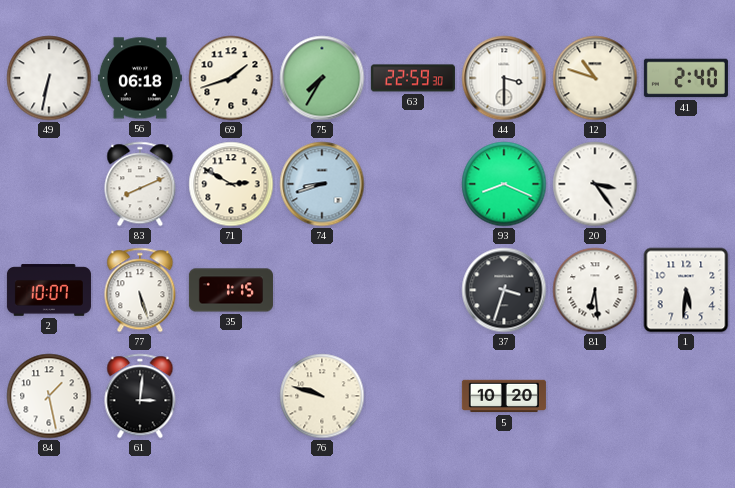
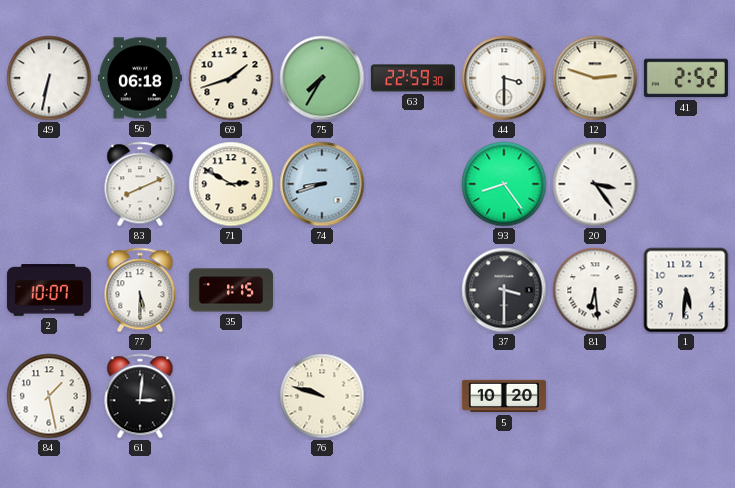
12: 10:48 -> 2:48 (595, 78)
41: 2:40 -> 2:52 (686, 78)
93: 8:19 -> 8:24 (504, 184)
77: 5:27 -> 5:30 (140, 290)
37: 3:33 -> 3:30 (504, 290)
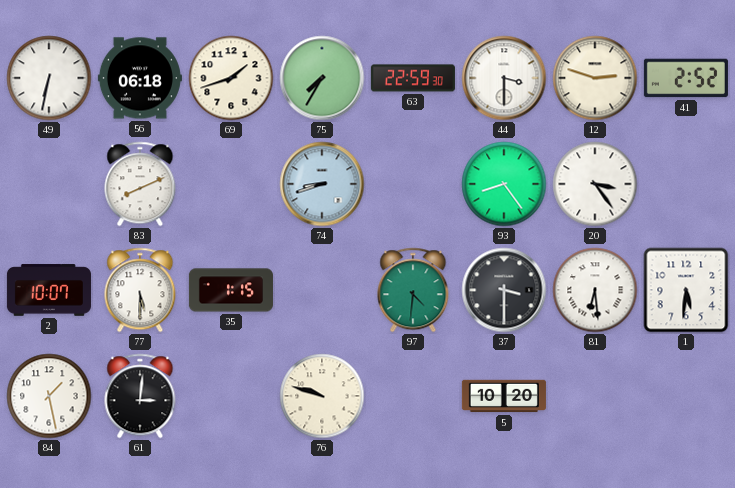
71: 2:50 -> none (231, 184)
97: none -> 4:31 (413, 290)
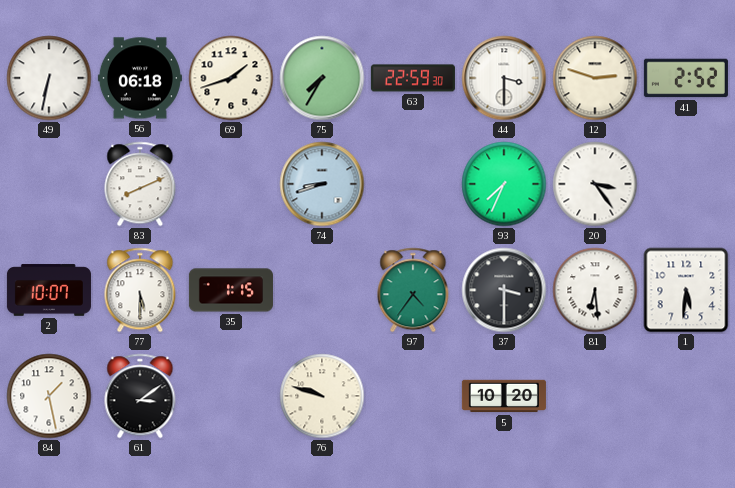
93: 8:24 -> 7:34 (504, 184)
97: 4:31 -> 4:36 (413, 290)
61: 3:01 -> 3:09 (140, 396)
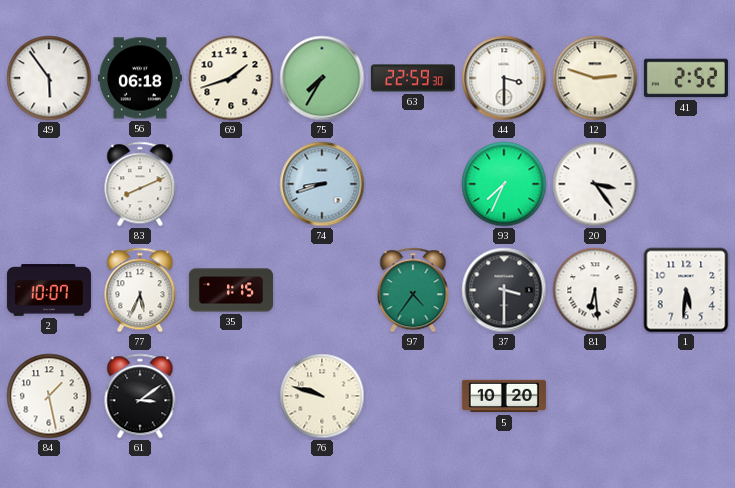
49: 6:32 -> 5:54 (49, 78)
77: 5:30 -> 5:34 (140, 290)
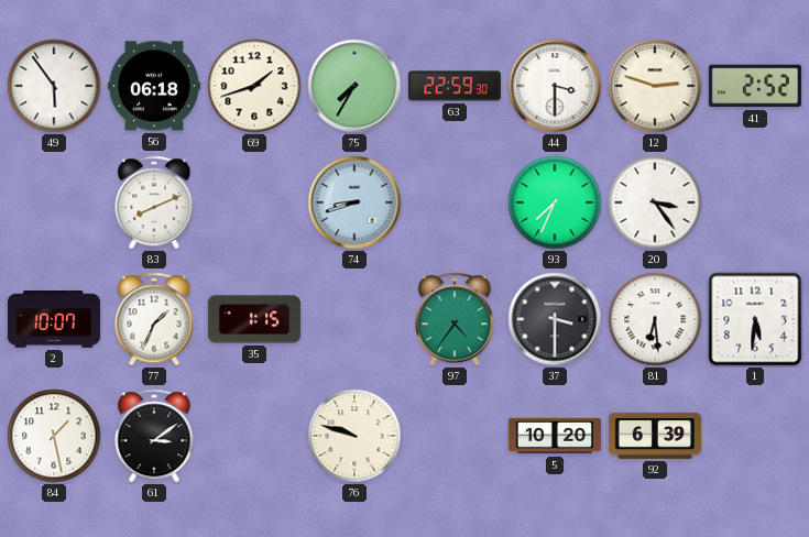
77: 5:34 -> 1:34 (154, 319)
92: none -> 6:39 (655, 436)
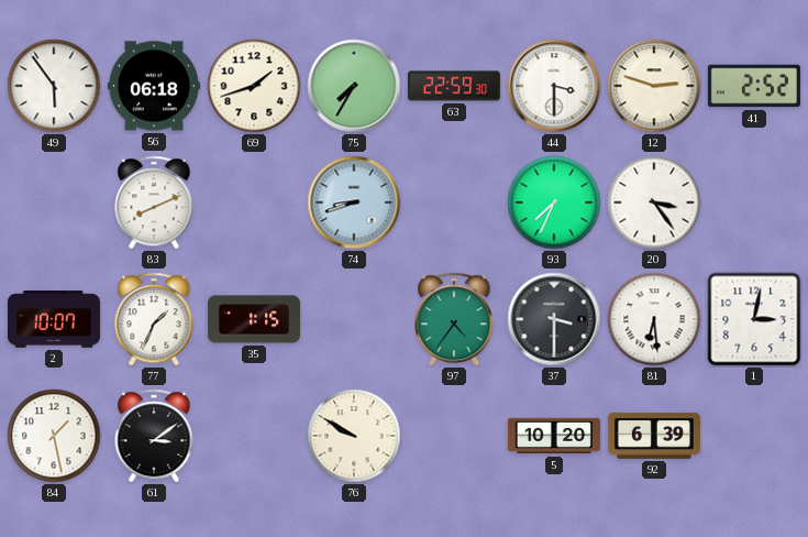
1: 5:31 -> 3:02 (754, 319)
76: 9:48 -> 9:50 (354, 436)
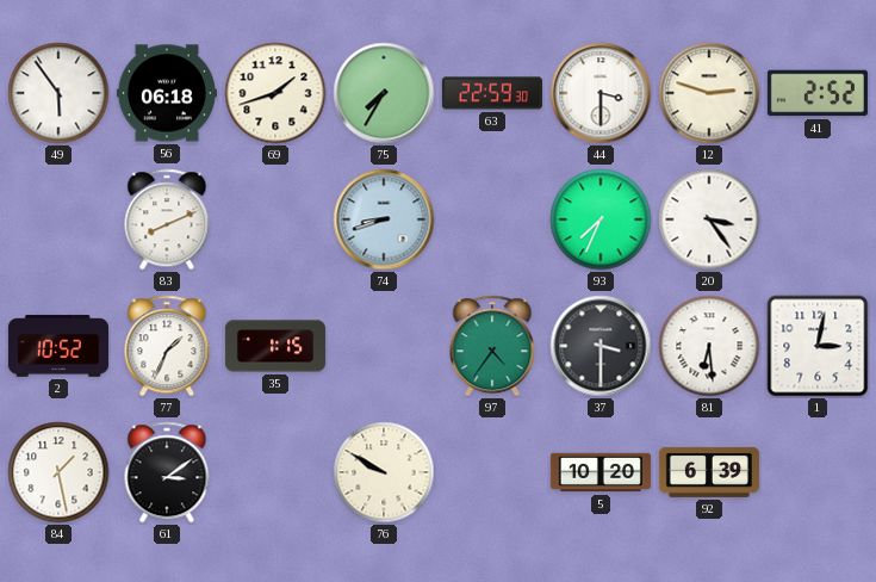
2: 10:07 -> 10:52 (58, 346)
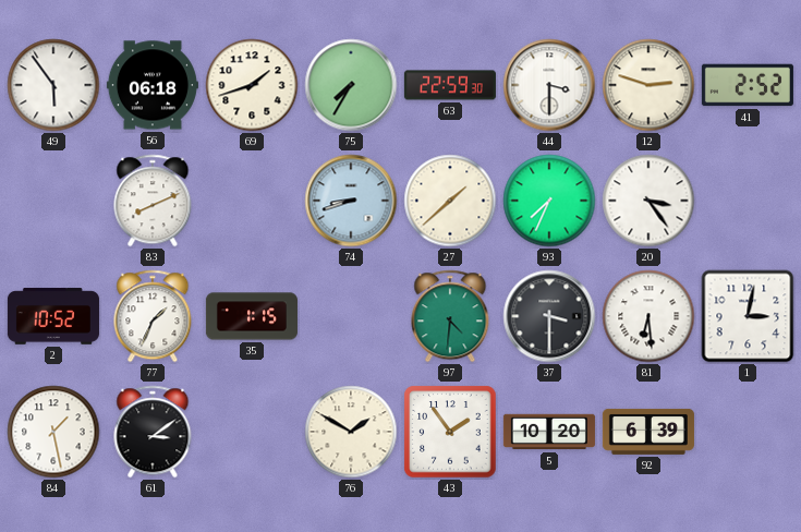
27: none -> 1:38 (450, 201)
97: 4:36 -> 4:31 (450, 316)
76: 9:50 -> 1:50 (351, 432)
43: none -> 1:54 (450, 432)
